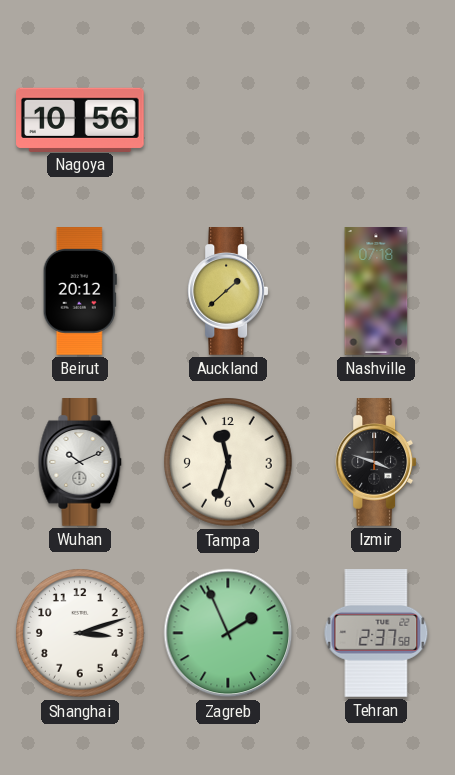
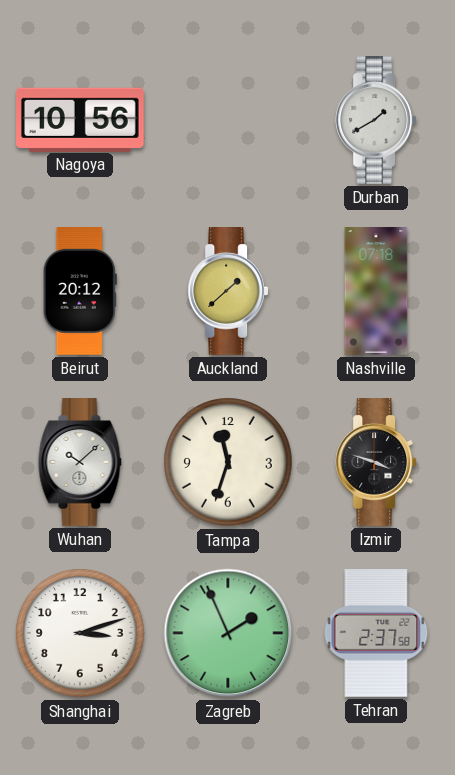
Durban: none -> 1:40 (376, 121)
Wuhan: 10:11 -> 10:08 (80, 463)
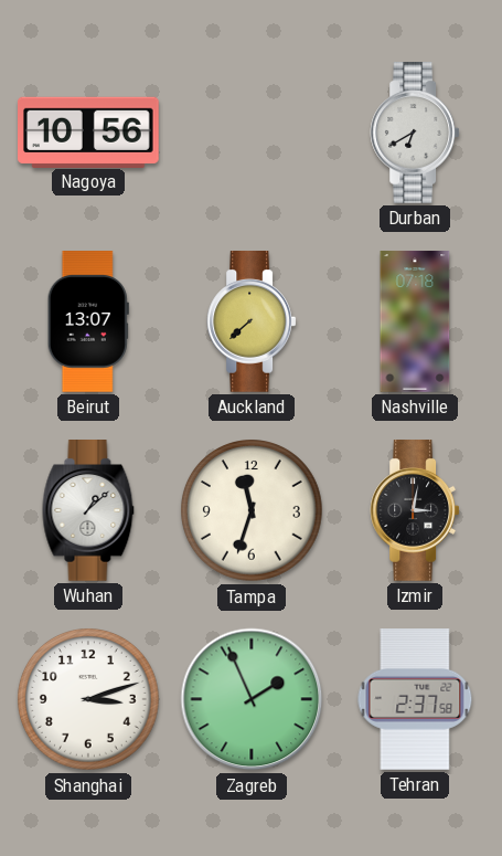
Durban: 1:40 -> 6:40 (415, 134)
Beirut: 20:12 -> 13:07 (88, 323)
Auckland: 1:38 -> 7:38 (252, 323)
Wuhan: 10:08 -> 1:08 (88, 511)
Izmir: 3:48 -> 3:02 (415, 511)
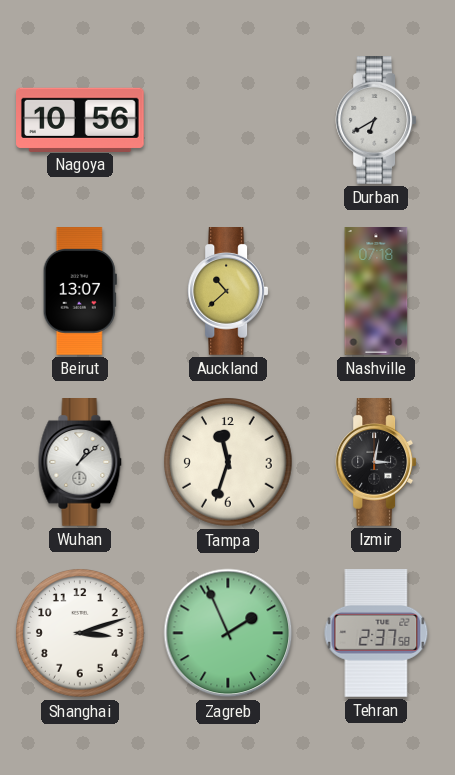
Auckland: 7:38 -> 10:38 (228, 292)
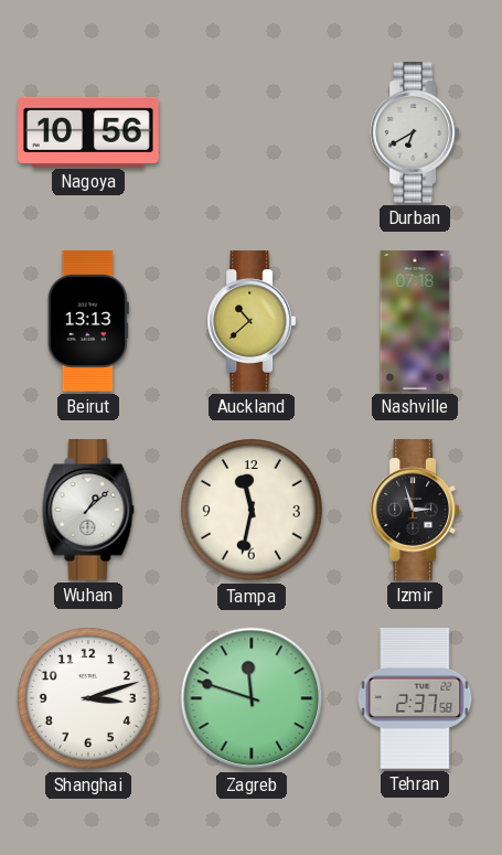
Beirut: 13:07 -> 13:13 (88, 322)
Tampa: 11:33 -> 11:32 (253, 511)
Izmir: 3:02 -> 2:57 (415, 511)
Zagreb: 1:56 -> 11:48 (252, 698)
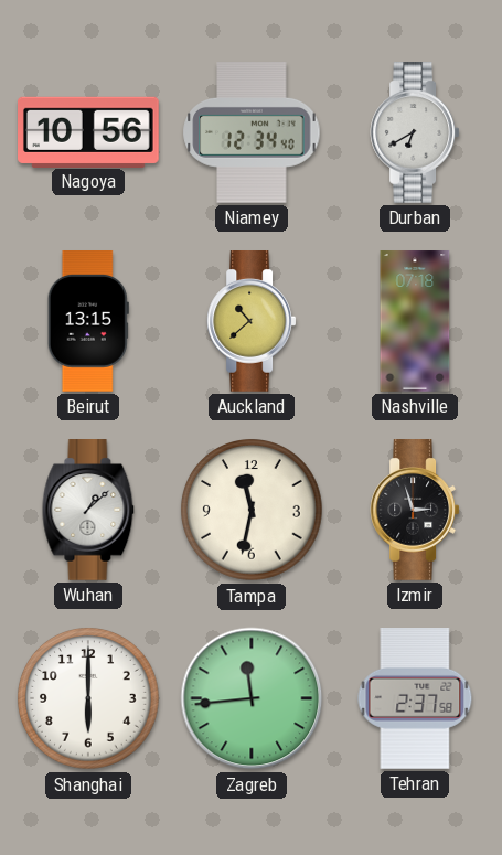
Niamey: none -> 12:34 (252, 133)
Beirut: 13:13 -> 13:15 (88, 322)
Shanghai: 3:12 -> 6:00 (89, 699)
Zagreb: 11:48 -> 11:44 (252, 698)
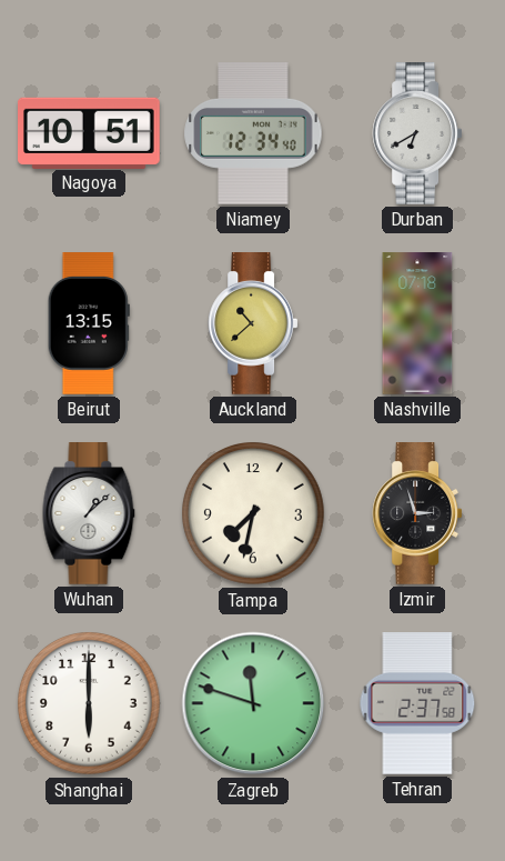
Nagoya: 10:56 -> 10:51 (90, 132)
Tampa: 11:32 -> 7:32 (254, 514)
Zagreb: 11:44 -> 11:48 (253, 703)
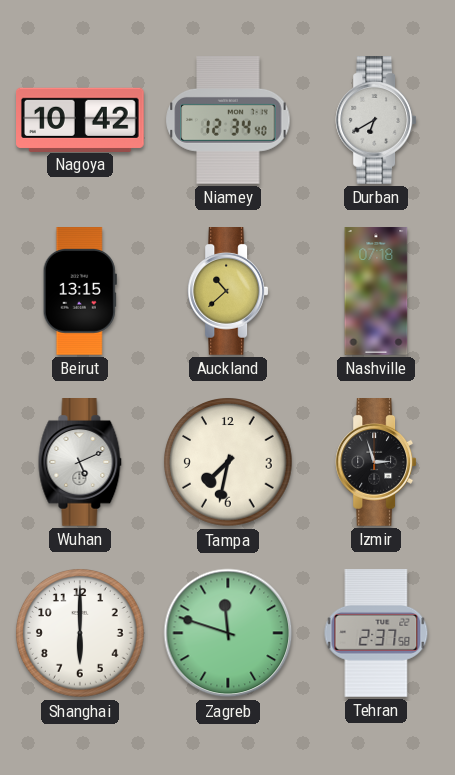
Nagoya: 10:51 -> 10:42 (81, 119)
Wuhan: 1:08 -> 5:11 (80, 463)
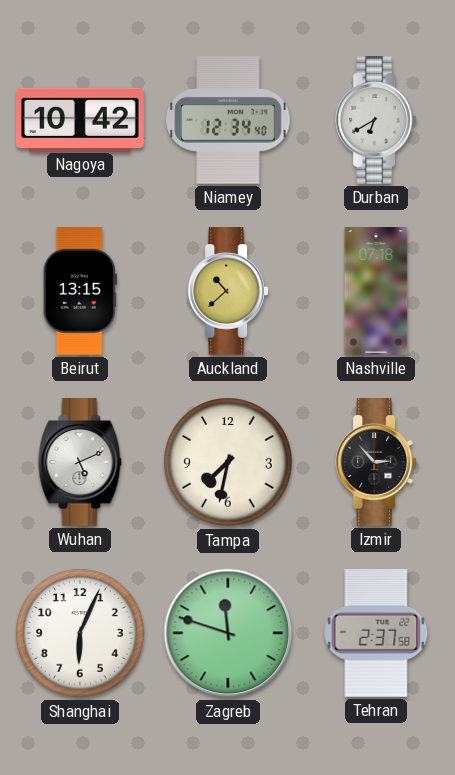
Izmir: 2:57 -> 2:53 (376, 463)
Shanghai: 6:00 -> 6:04 (81, 634)
